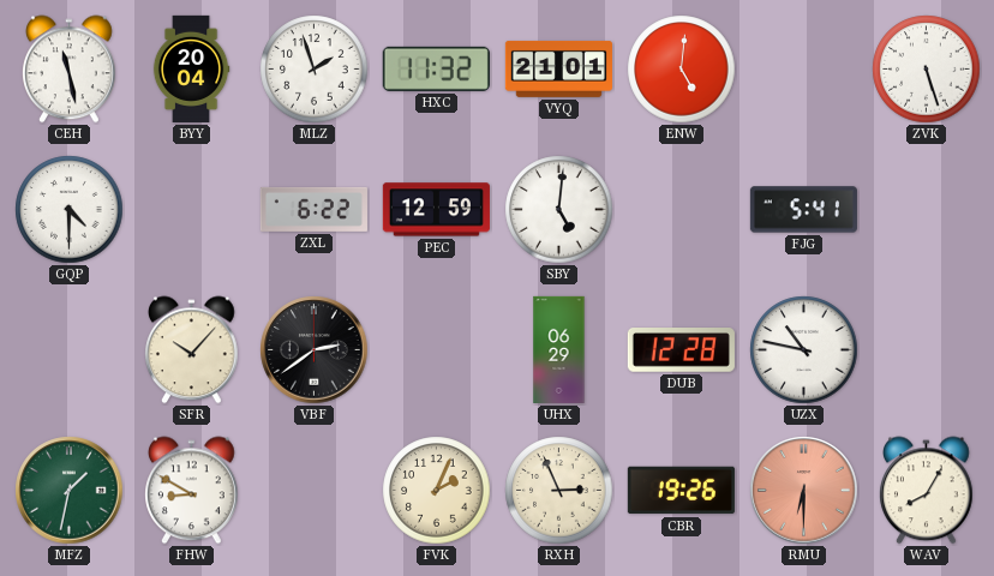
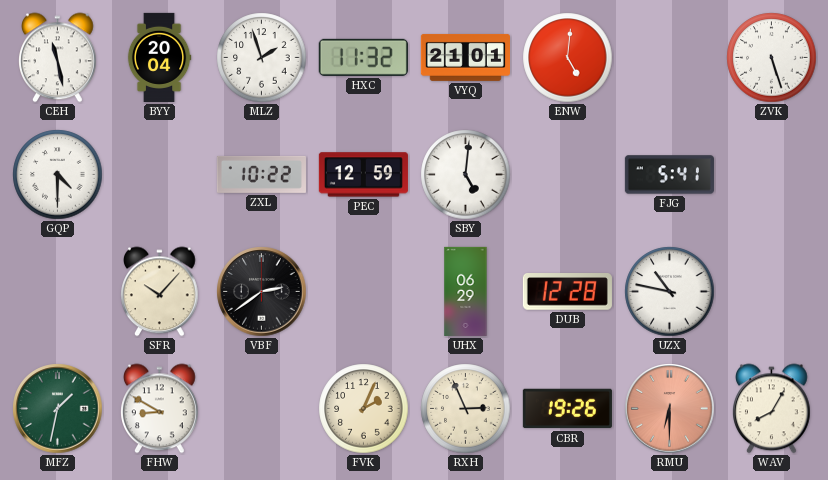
ZXL: 6:22 -> 10:22 (261, 174)
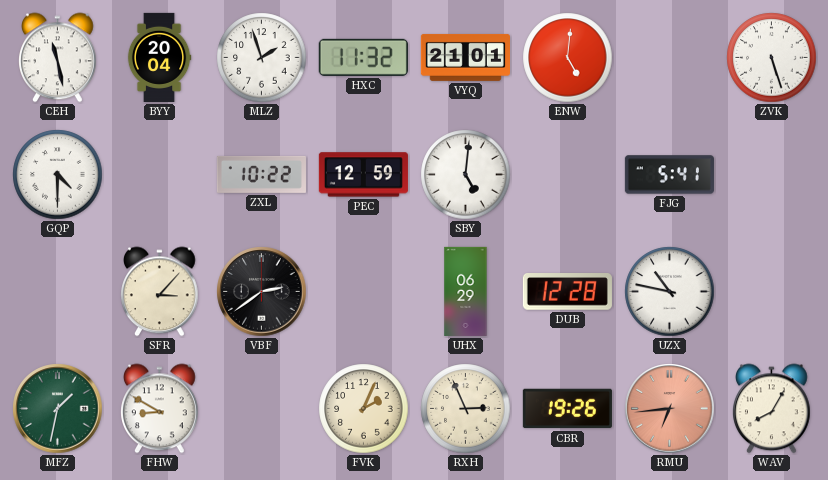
SFR: 10:07 -> 3:07 (160, 292)
RMU: 6:30 -> 6:44 (670, 409)
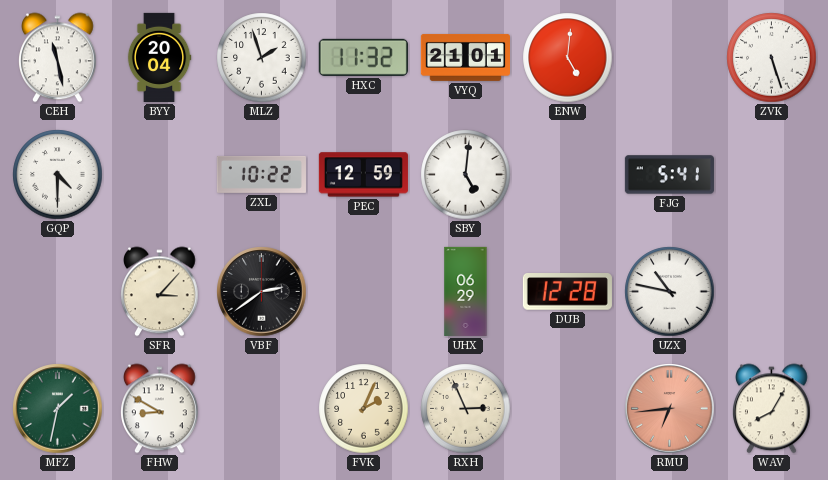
CBR: 19:26 -> none (567, 409)
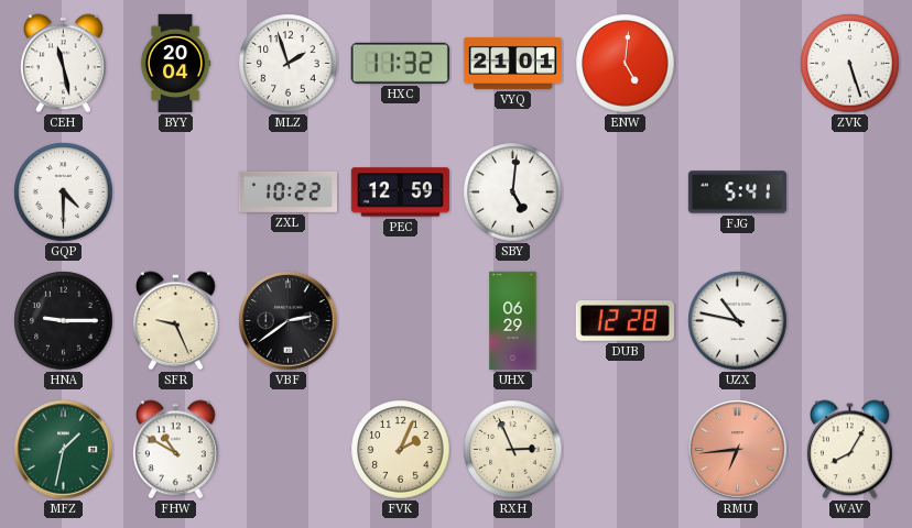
HNA: none -> 9:15 (64, 321)
SFR: 3:07 -> 9:26 (176, 321)
FHW: 8:50 -> 10:50 (176, 450)
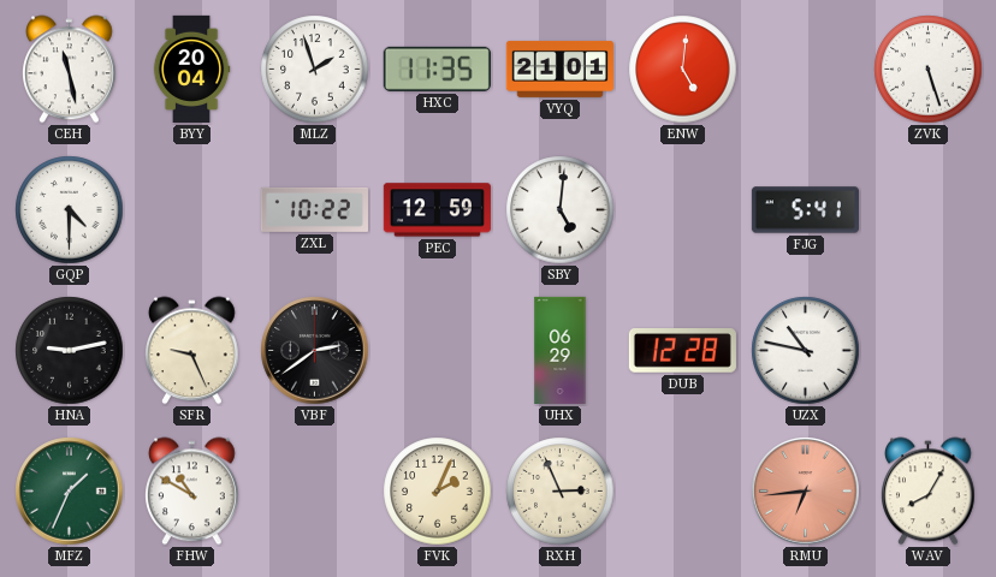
HXC: 11:32 -> 11:35 (437, 69)
HNA: 9:15 -> 9:13 (70, 351)
MFZ: 1:32 -> 1:34 (70, 492)
